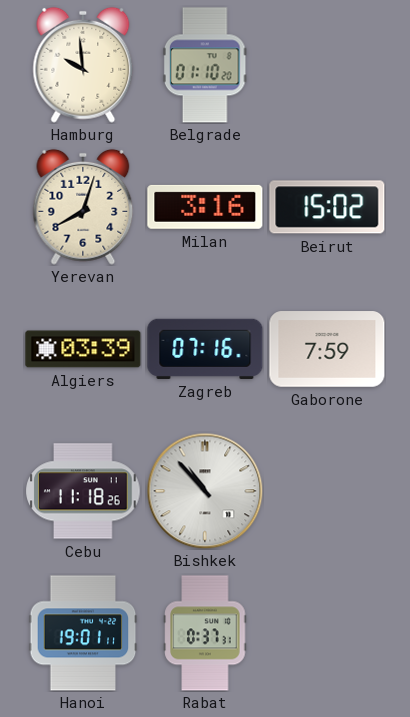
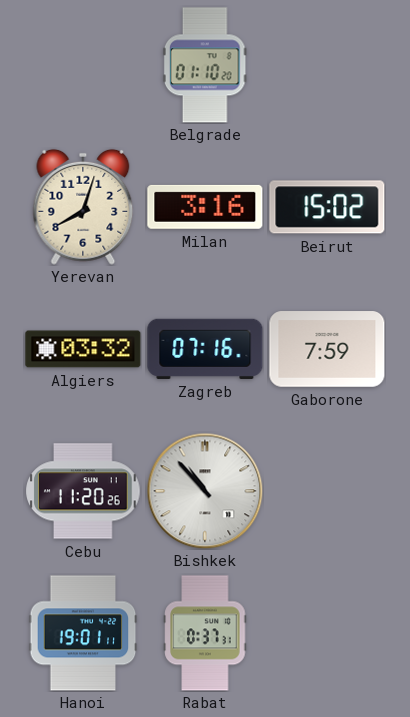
Hamburg: 9:59 -> none (83, 65)
Algiers: 03:39 -> 03:32 (83, 349)
Cebu: 11:18 -> 11:20 (83, 491)
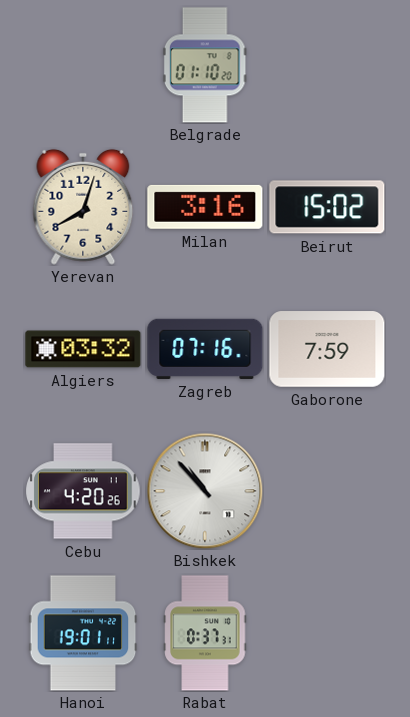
Cebu: 11:20 -> 4:20 (83, 491)
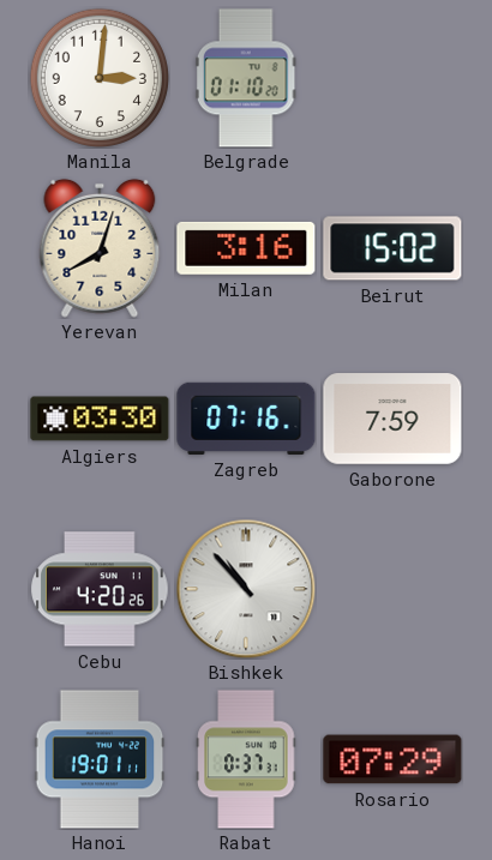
Manila: none -> 3:01 (100, 78)
Algiers: 03:32 -> 03:30 (100, 419)
Rosario: none -> 07:29 (392, 759)
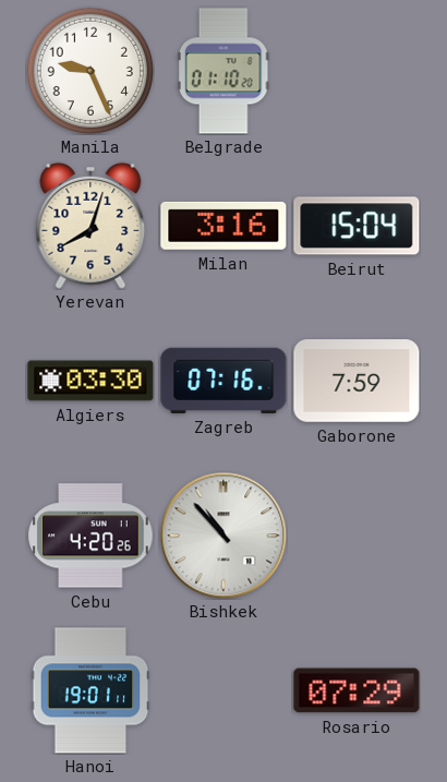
Manila: 3:01 -> 9:26 (90, 71)
Beirut: 15:02 -> 15:04 (357, 226)
Rabat: 0:37 -> none (246, 759)
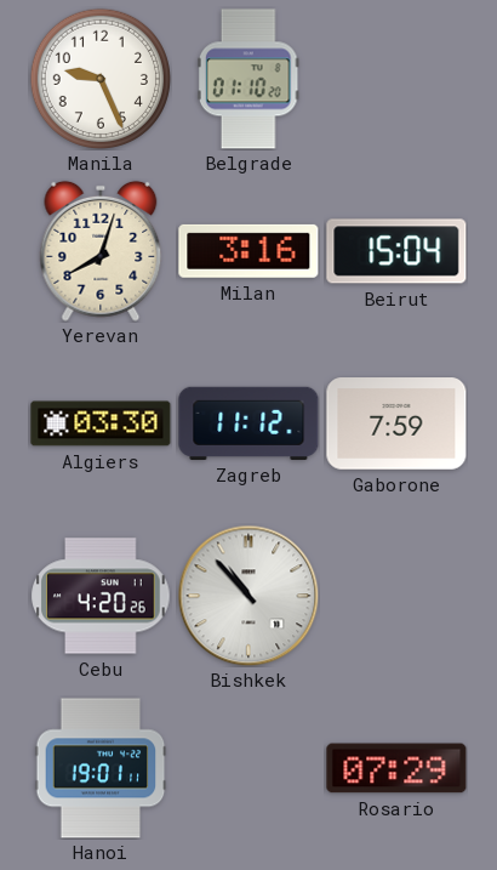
Zagreb: 07:16 -> 11:12 (248, 423)
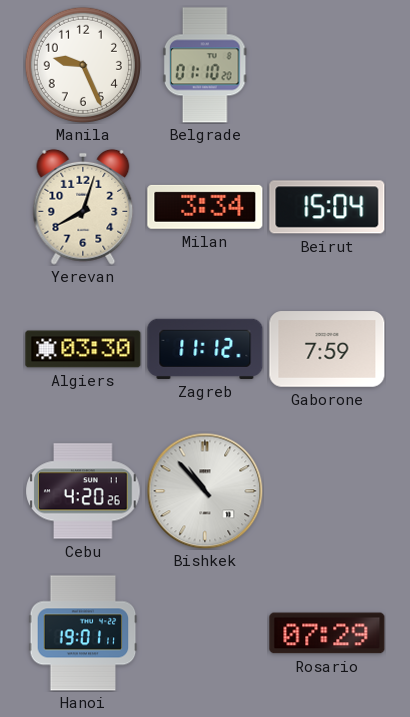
Milan: 3:16 -> 3:34 (205, 207)
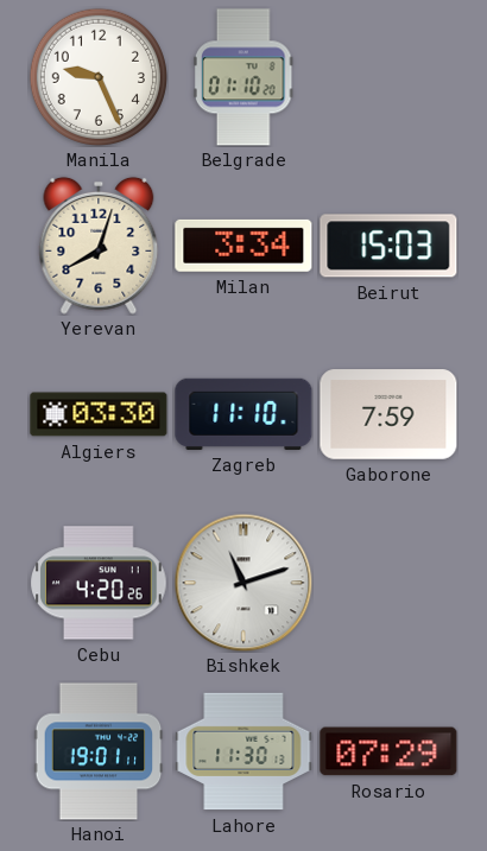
Beirut: 15:04 -> 15:03 (388, 246)
Zagreb: 11:12 -> 11:10 (243, 414)
Bishkek: 10:53 -> 11:12 (243, 583)
Lahore: none -> 11:30 (243, 751)
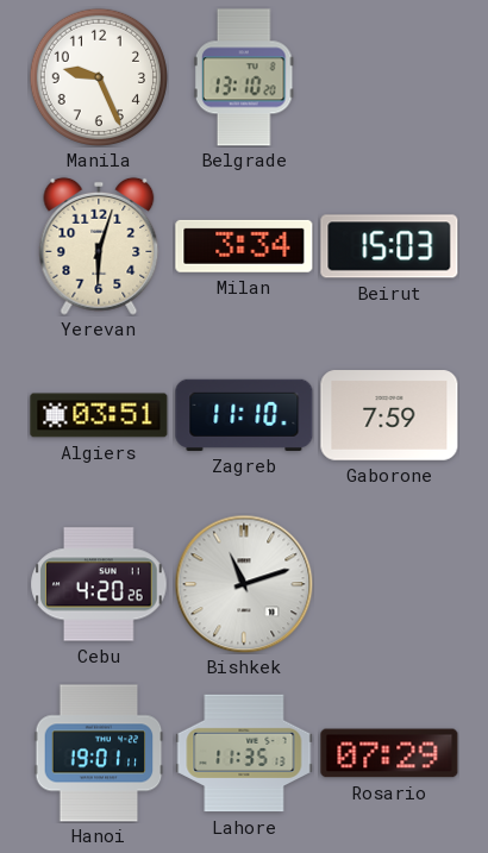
Belgrade: 01:10 -> 13:10 (244, 77)
Yerevan: 8:03 -> 6:03 (99, 246)
Algiers: 03:30 -> 03:51 (99, 415)
Lahore: 11:30 -> 11:35 (244, 753)
